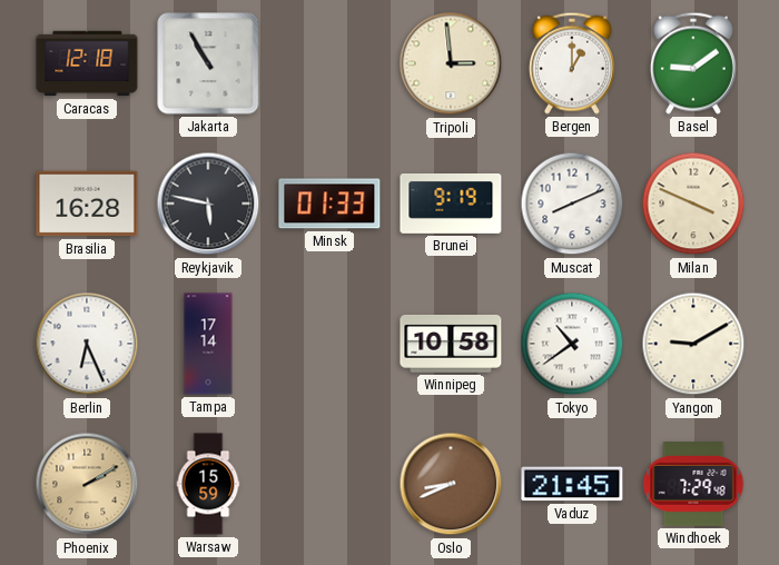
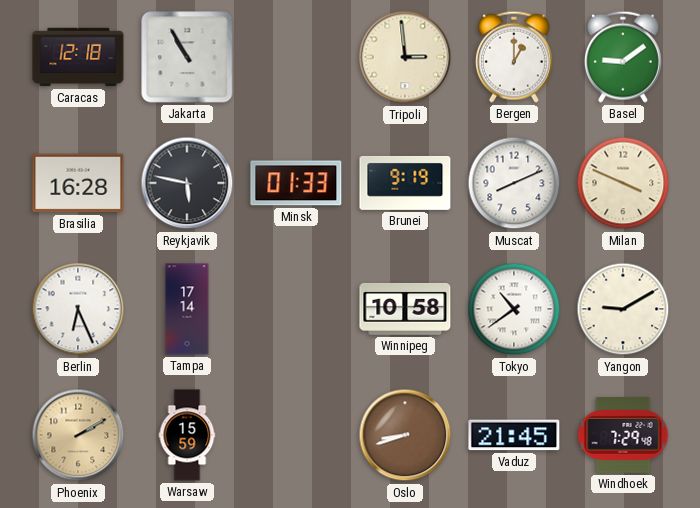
Oslo: 8:41 -> 8:42 (405, 435)
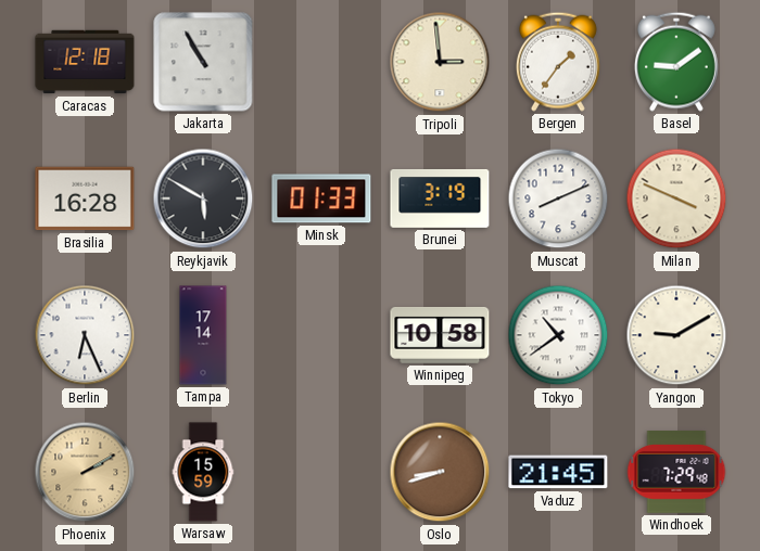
Bergen: 1:00 -> 1:36 (558, 62)
Reykjavik: 5:47 -> 5:50 (203, 198)
Brunei: 9:19 -> 3:19 (440, 198)
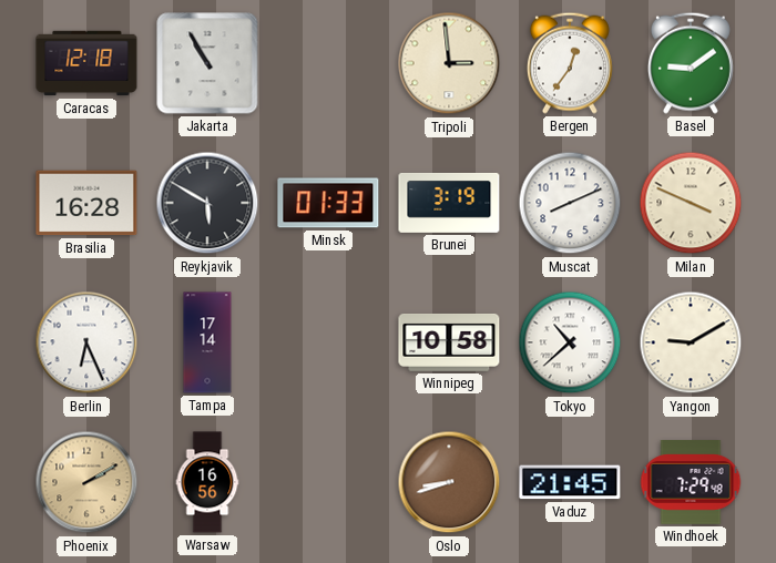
Bergen: 1:36 -> 12:36 (570, 63)
Tokyo: 10:39 -> 10:38 (570, 342)
Warsaw: 15:59 -> 16:56 (207, 482)
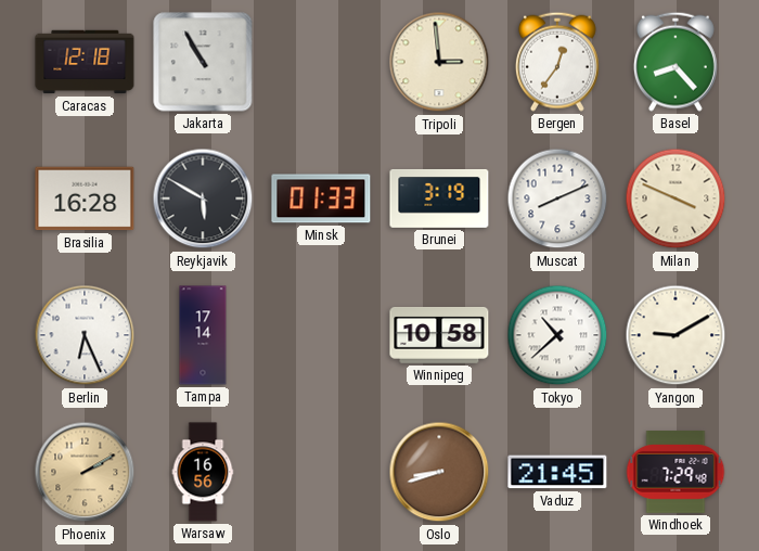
Basel: 9:09 -> 8:23 (676, 62)
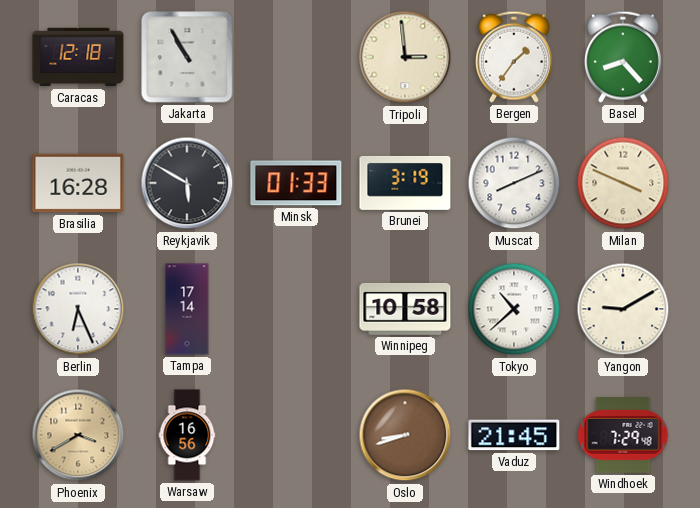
Bergen: 12:36 -> 1:36 (514, 57)
Phoenix: 2:10 -> 3:40 (78, 435)
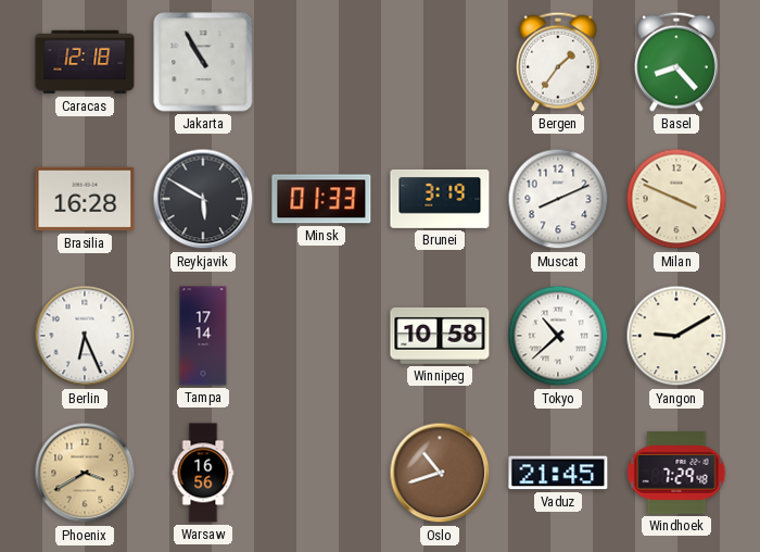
Tripoli: 2:59 -> none (405, 57)
Oslo: 8:42 -> 10:42 (440, 473)
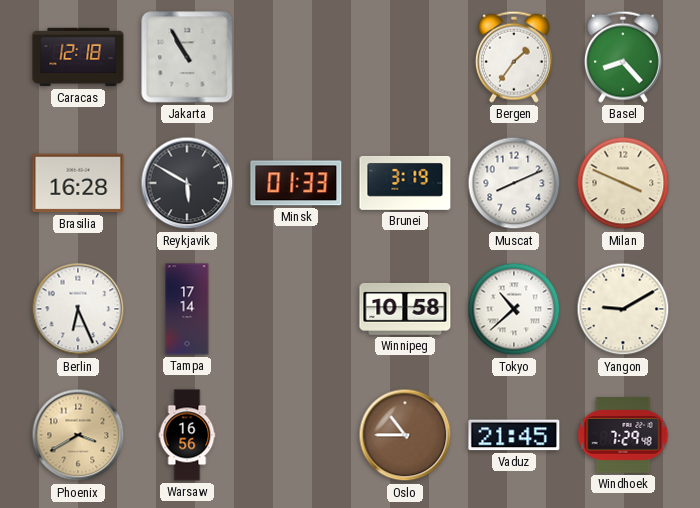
Oslo: 10:42 -> 10:45 (405, 435)
